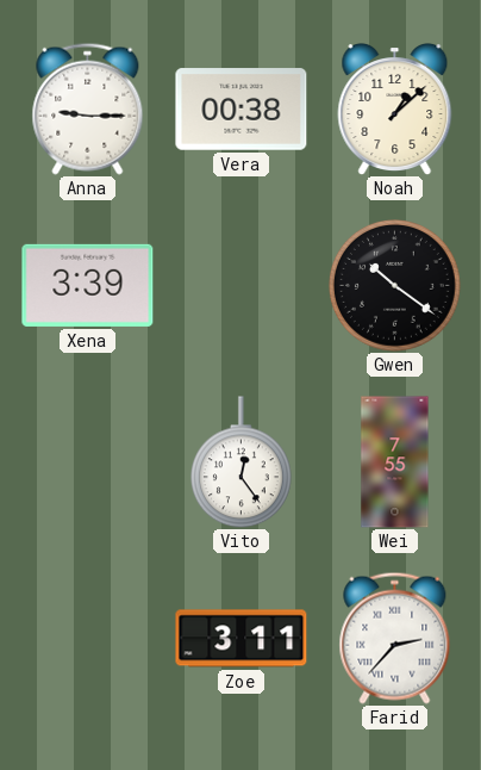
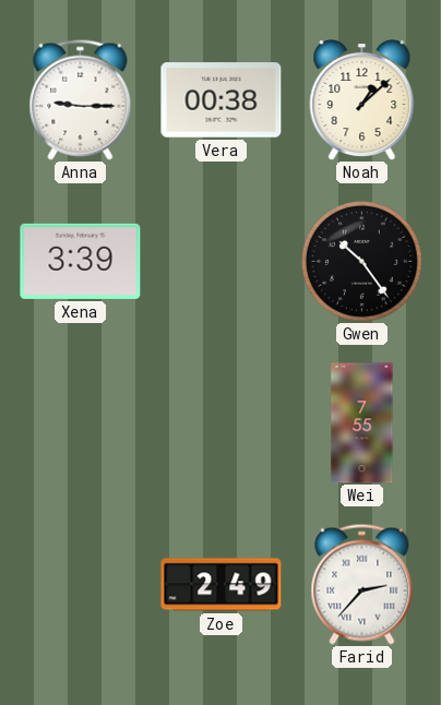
Gwen: 10:21 -> 10:24 (362, 262)
Vito: 12:24 -> none (240, 462)
Zoe: 3:11 -> 2:49 (222, 585)
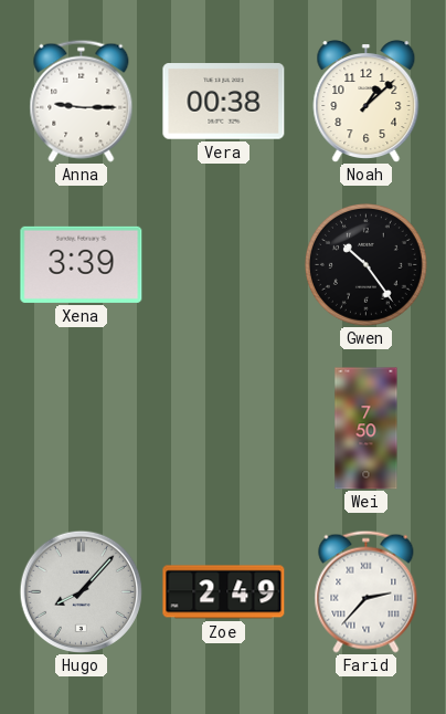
Wei: 7:55 -> 7:50 (367, 429)
Hugo: none -> 8:07 (81, 591)
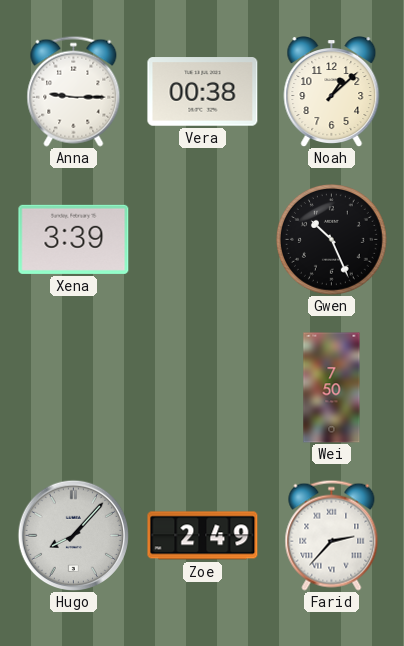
Gwen: 10:24 -> 10:26 (332, 240)
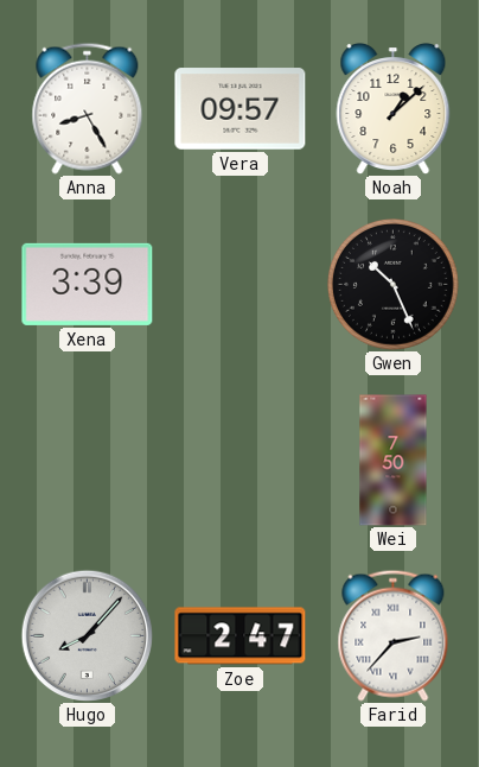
Anna: 9:15 -> 8:25 (88, 108)
Vera: 00:38 -> 09:57 (241, 109)
Zoe: 2:49 -> 2:47 (241, 636)
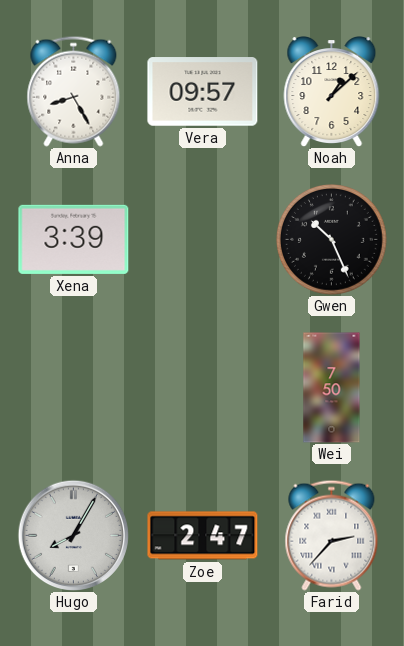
Hugo: 8:07 -> 8:05 (73, 535)
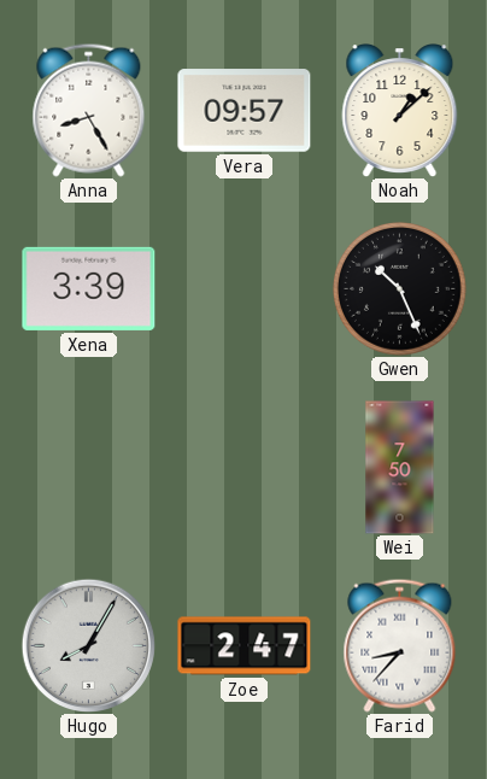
Farid: 2:37 -> 8:37 (400, 645)
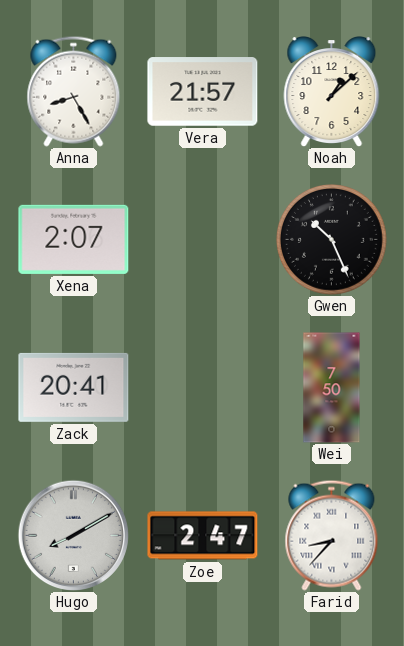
Vera: 09:57 -> 21:57 (203, 92)
Xena: 3:39 -> 2:07 (74, 239)
Zack: none -> 20:41 (74, 387)
Hugo: 8:05 -> 8:10 (73, 535)
